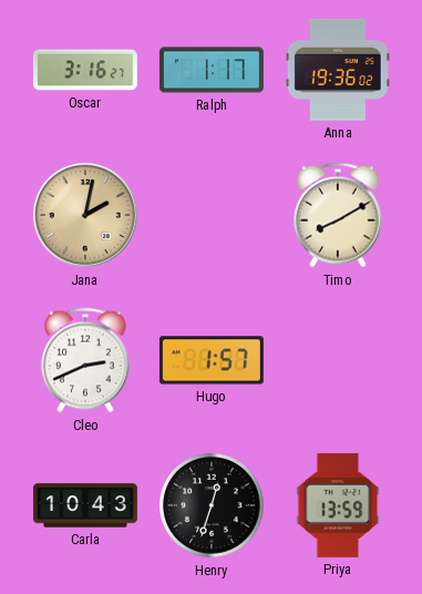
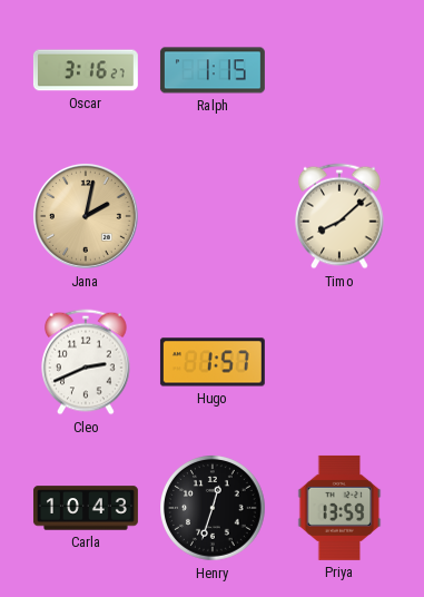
Ralph: 1:17 -> 1:15 (213, 70)
Anna: 19:36 -> none (338, 70)
Timo: 8:10 -> 8:08 (341, 216)
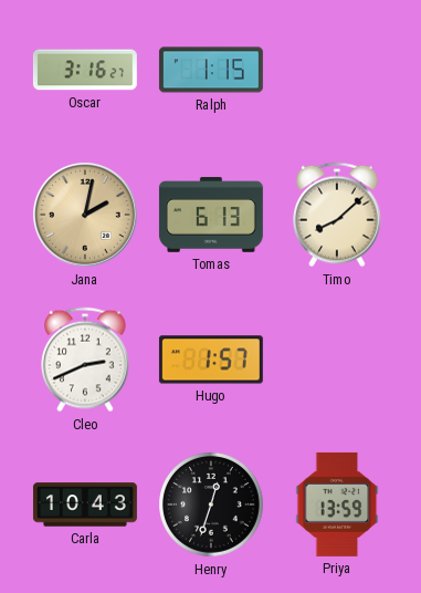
Tomas: none -> 6:13 (211, 215)
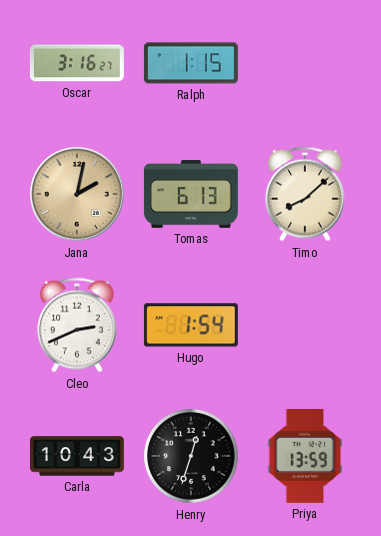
Hugo: 1:57 -> 1:54 (191, 325)
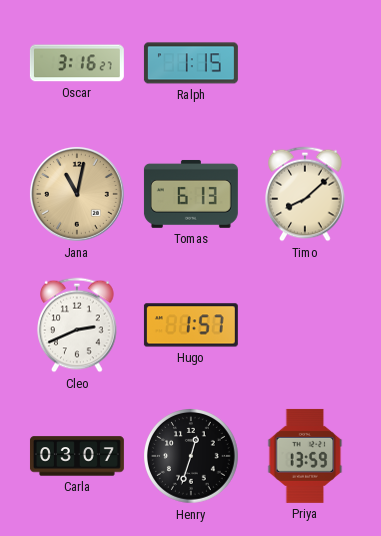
Jana: 2:02 -> 11:02 (77, 194)
Hugo: 1:54 -> 1:57 (191, 325)
Carla: 10:43 -> 03:07 (77, 456)
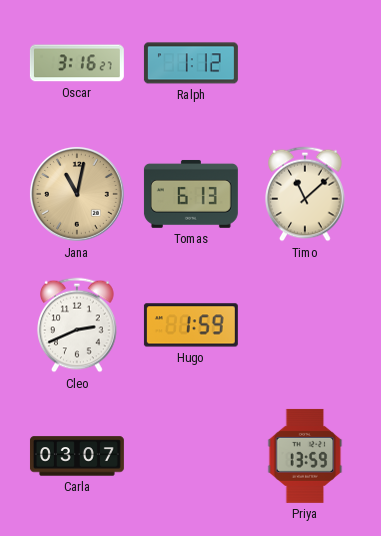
Ralph: 1:15 -> 1:12 (191, 63)
Timo: 8:08 -> 11:08 (306, 194)
Hugo: 1:57 -> 1:59 (191, 325)
Henry: 12:33 -> none (191, 456)
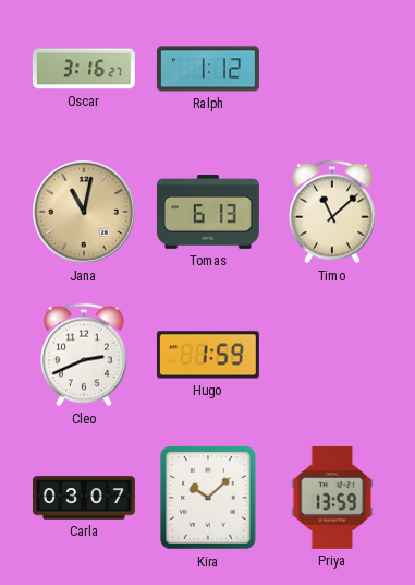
Kira: none -> 10:08 (208, 498)
